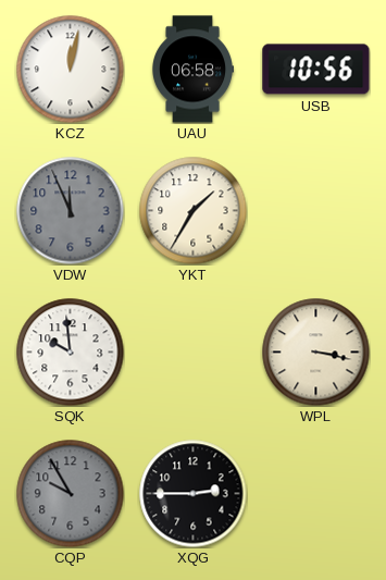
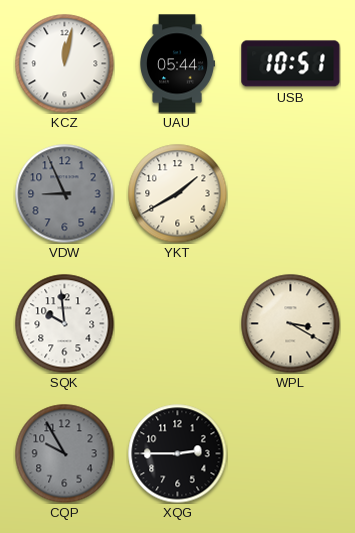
UAU: 06:58 -> 05:44 (177, 64)
USB: 10:56 -> 10:51 (291, 64)
VDW: 11:56 -> 8:56 (65, 194)
YKT: 1:35 -> 1:40 (178, 194)
WPL: 3:17 -> 3:20 (291, 324)
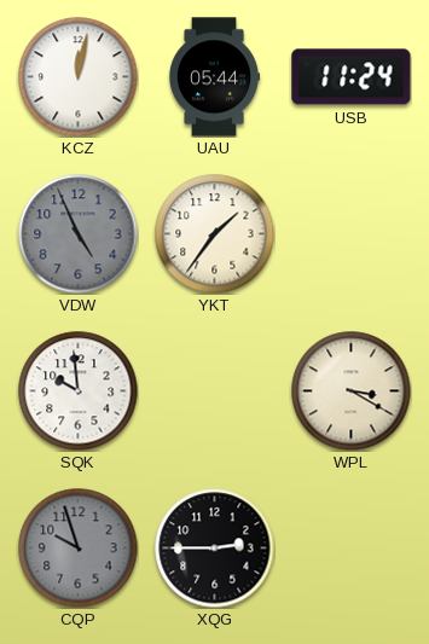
USB: 10:51 -> 11:24 (352, 77)
VDW: 8:56 -> 4:56 (79, 234)
YKT: 1:40 -> 1:36 (215, 234)
CQP: 9:55 -> 9:57 (79, 549)
